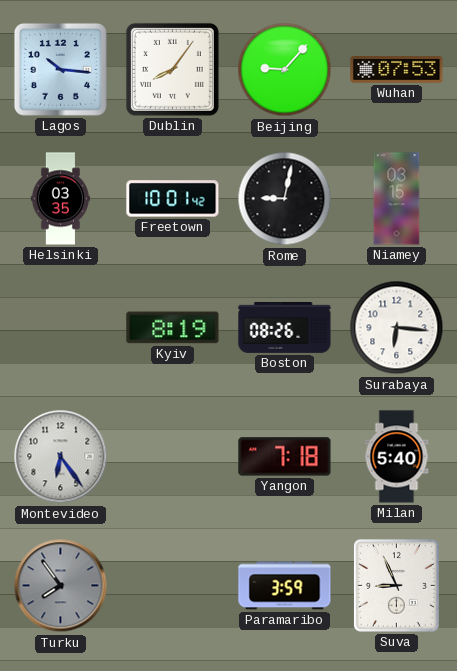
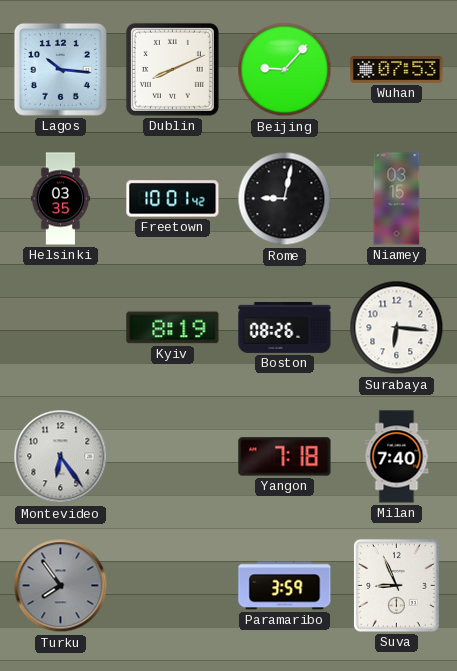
Dublin: 8:06 -> 8:11 (172, 69)
Milan: 5:40 -> 7:40 (397, 457)
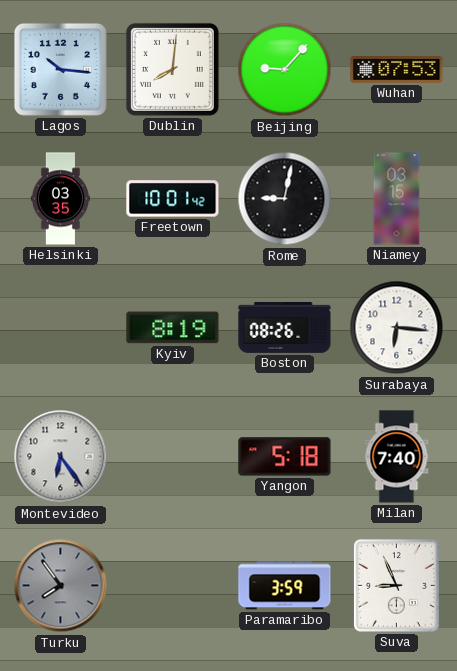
Dublin: 8:11 -> 8:01 (172, 69)
Yangon: 7:18 -> 5:18 (285, 457)
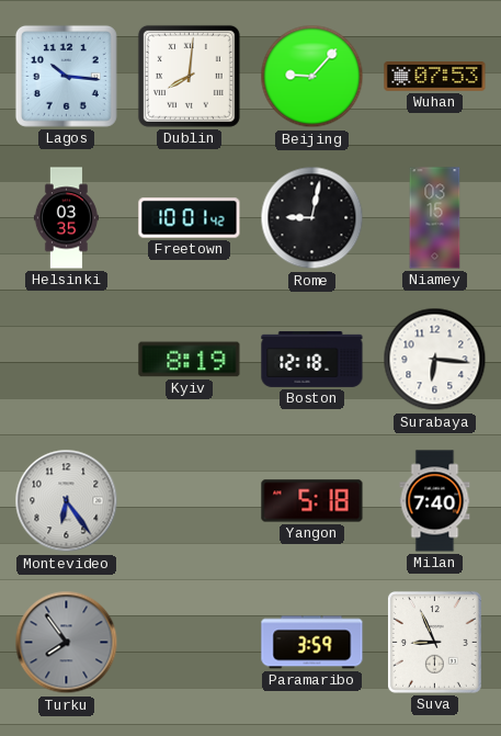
Boston: 08:26 -> 12:18 (312, 359)
